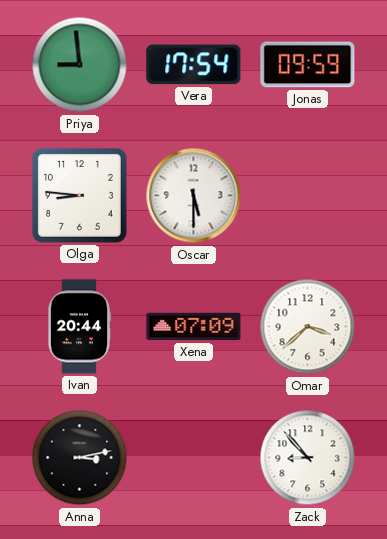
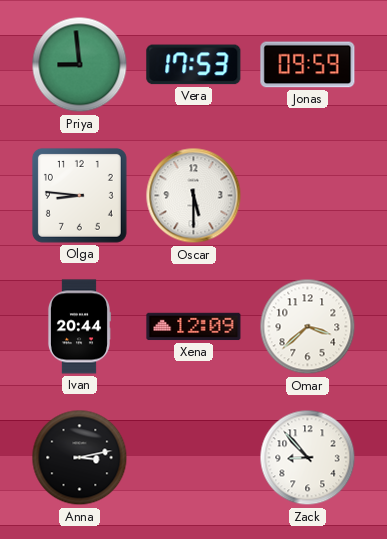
Vera: 17:54 -> 17:53 (194, 65)
Xena: 07:09 -> 12:09 (194, 327)
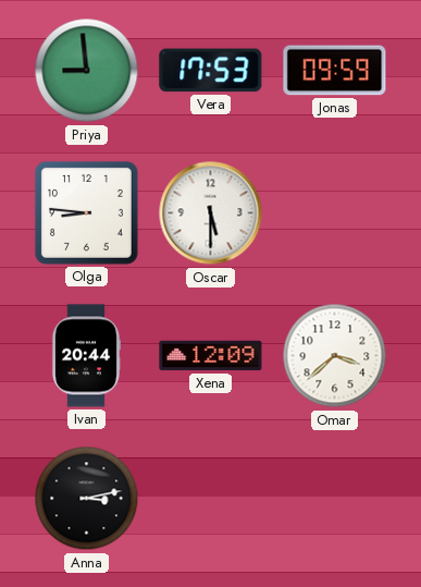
Zack: 8:53 -> none (308, 458)
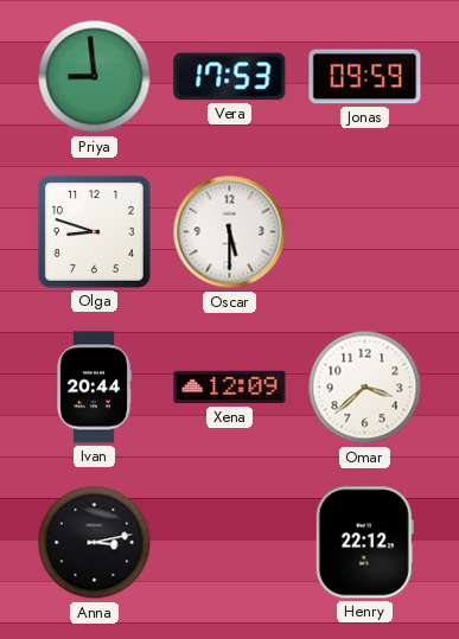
Olga: 8:46 -> 8:48 (94, 231)
Henry: none -> 22:12 (364, 543)
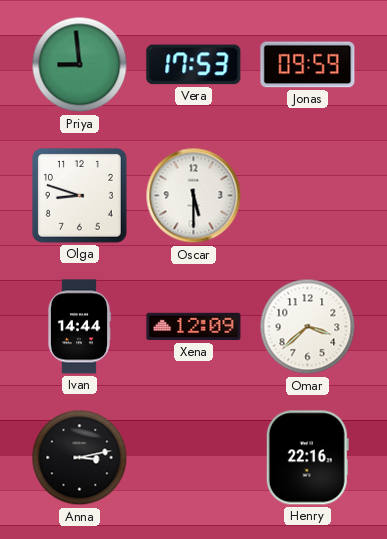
Ivan: 20:44 -> 14:44 (79, 327)
Henry: 22:12 -> 22:16 (307, 458)
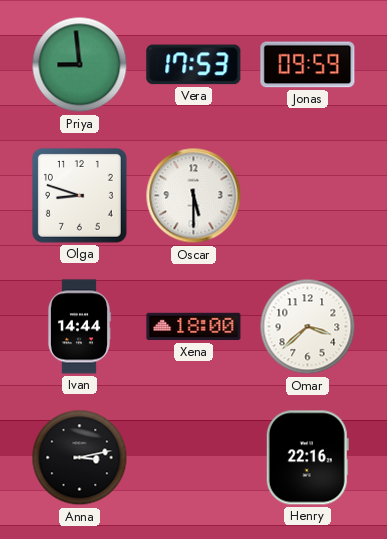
Xena: 12:09 -> 18:00 (194, 327)
